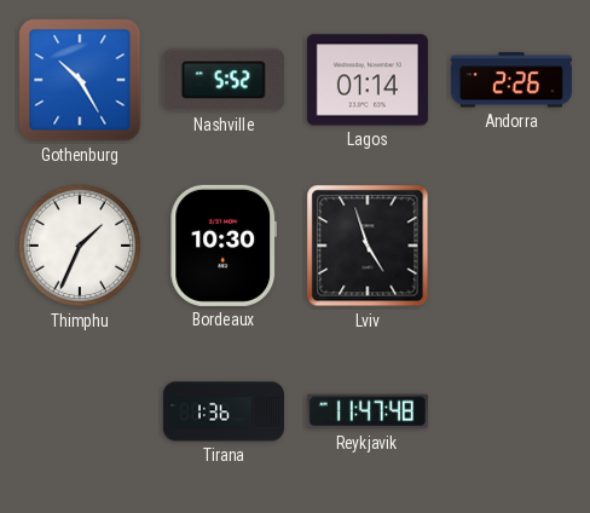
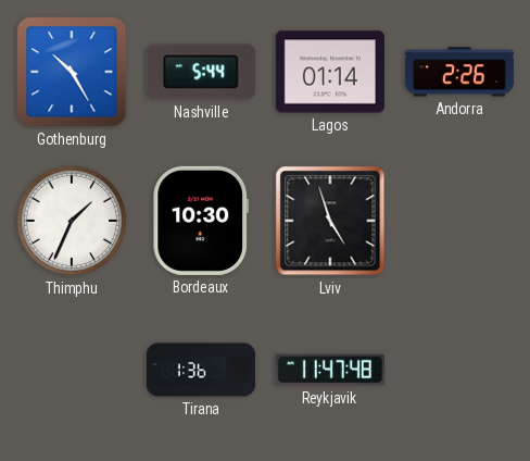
Nashville: 5:52 -> 5:44 (201, 72)
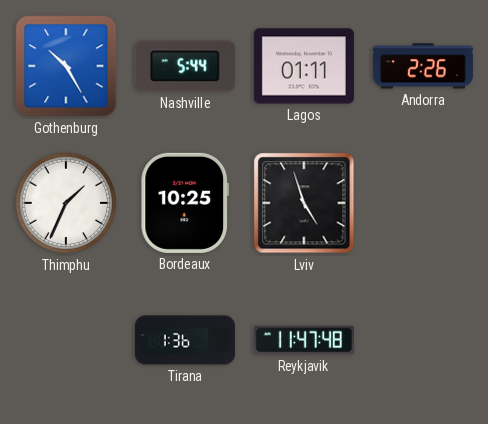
Lagos: 01:14 -> 01:11 (304, 66)
Bordeaux: 10:30 -> 10:25 (185, 203)
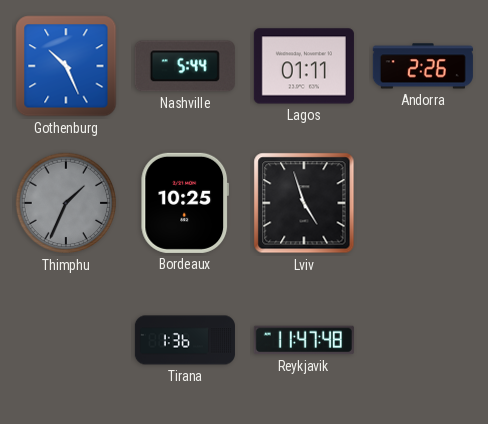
Gothenburg: 10:25 -> 10:26 (66, 66)
Thimphu dial: white -> grey (66, 203)
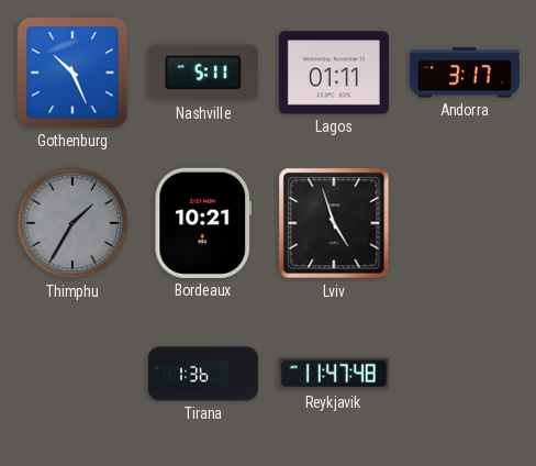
Nashville: 5:44 -> 5:11 (203, 73)
Andorra: 2:26 -> 3:17 (465, 73)
Thimphu: 1:34 -> 1:35 (72, 223)
Bordeaux: 10:25 -> 10:21 (203, 223)
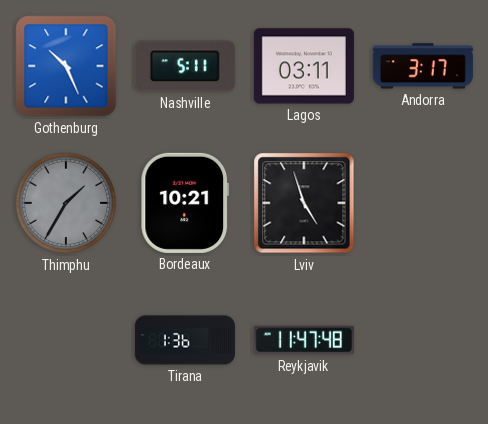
Lagos: 01:11 -> 03:11 (304, 66)
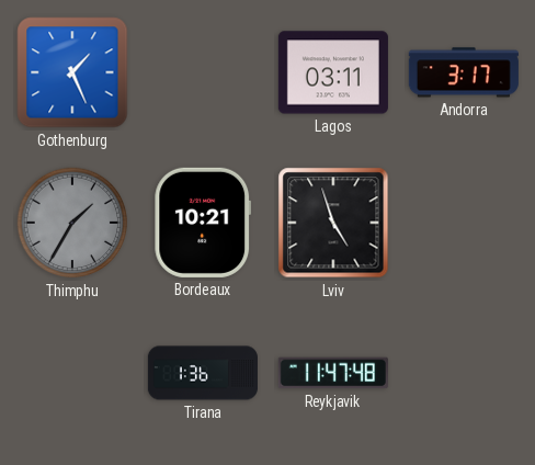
Gothenburg: 10:26 -> 1:26 (72, 72)
Nashville: 5:11 -> none (185, 66)
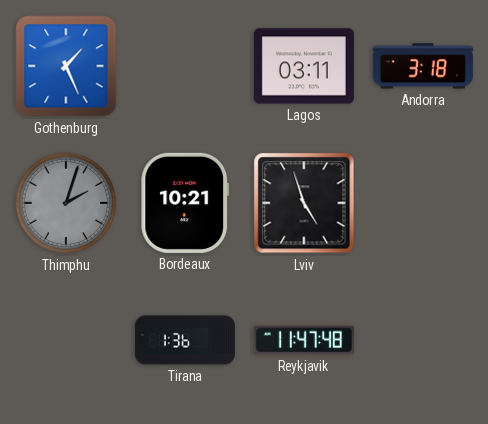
Andorra: 3:17 -> 3:18 (423, 66)
Thimphu: 1:35 -> 2:03 (66, 203)
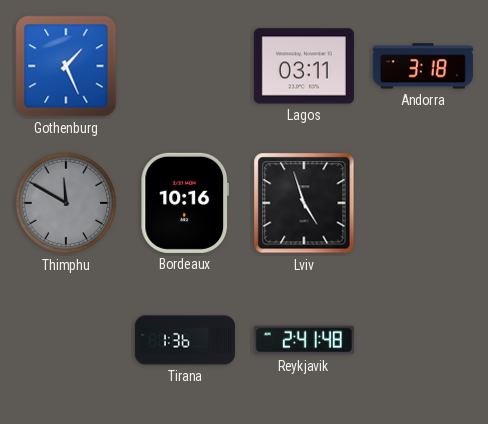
Thimphu: 2:03 -> 11:50 (66, 203)
Bordeaux: 10:21 -> 10:16 (185, 203)
Reykjavik: 11:47 -> 2:41 (304, 340)
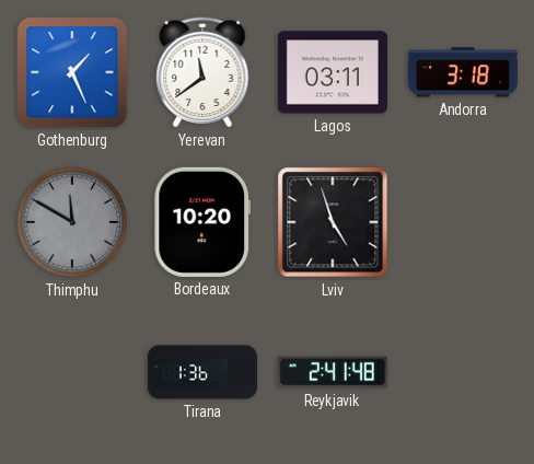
Yerevan: none -> 11:39 (202, 72)
Bordeaux: 10:16 -> 10:20 (202, 222)
